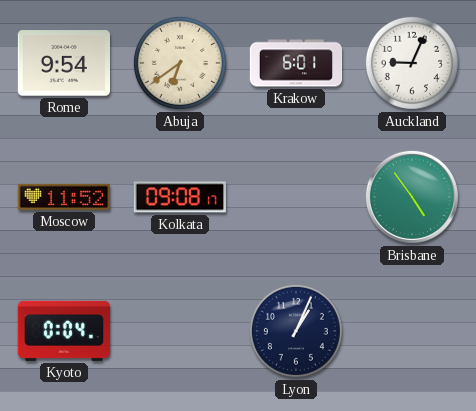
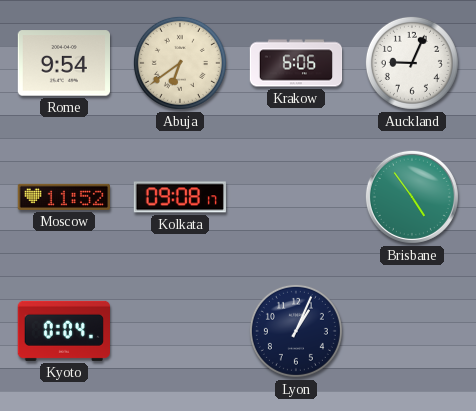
Krakow: 6:01 -> 6:06 (296, 63)
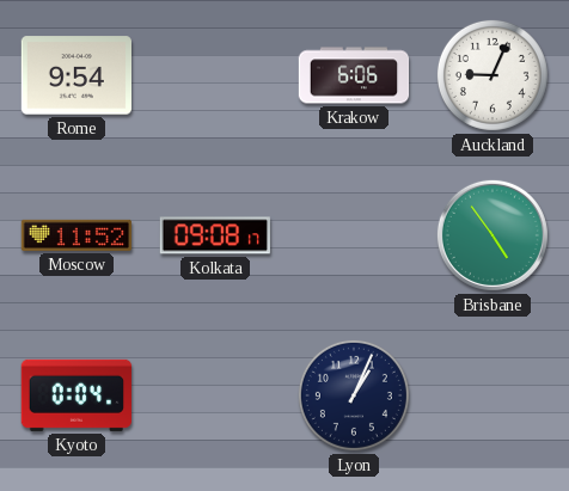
Abuja: 6:39 -> none (180, 63)
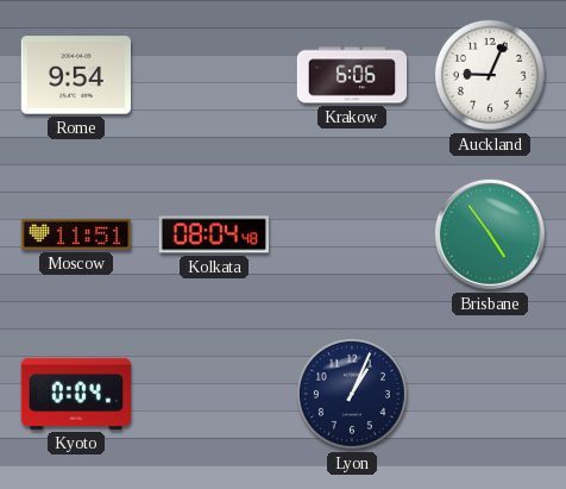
Moscow: 11:52 -> 11:51 (75, 234)
Kolkata: 09:08 -> 08:04 (214, 234)
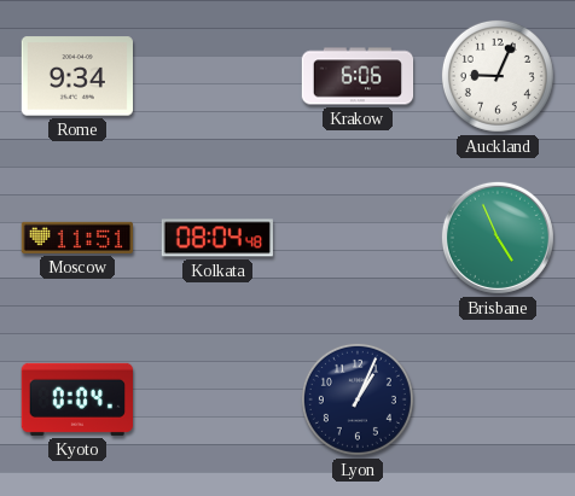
Rome: 9:54 -> 9:34 (76, 76)
Brisbane: 4:54 -> 4:56 (498, 238)
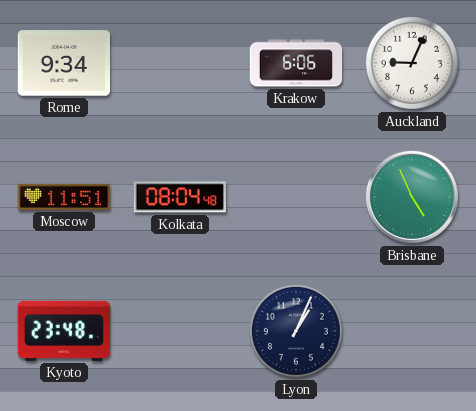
Kyoto: 0:04 -> 23:48 (63, 331)
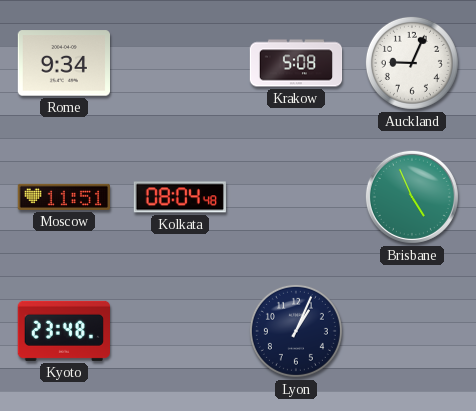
Krakow: 6:06 -> 5:08 (296, 63)
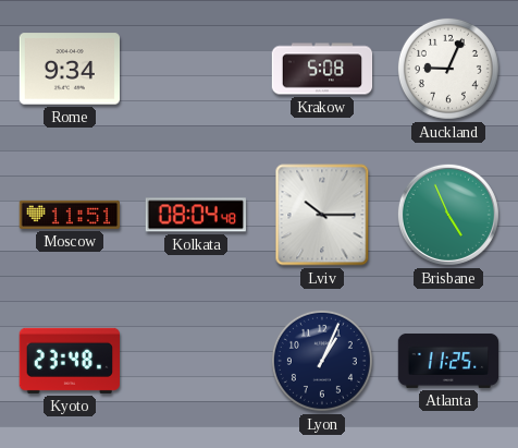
Lviv: none -> 10:15 (322, 215)
Atlanta: none -> 11:25 (448, 361)
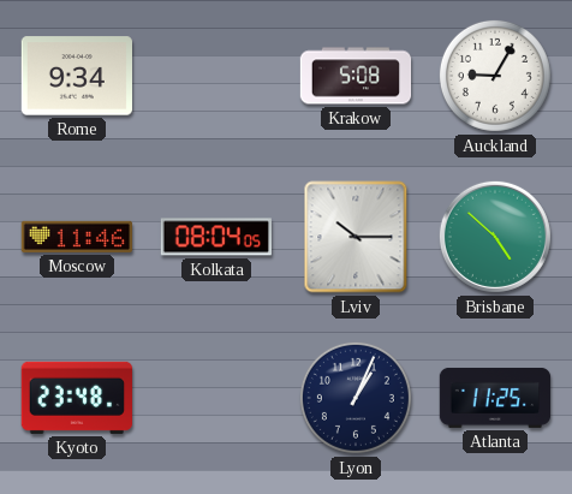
Auckland: 9:04 -> 9:05 (495, 76)
Moscow: 11:51 -> 11:46 (76, 237)
Kolkata: 08:04:48 -> 08:04:05 (216, 237)
Brisbane: 4:56 -> 4:52 (495, 237)
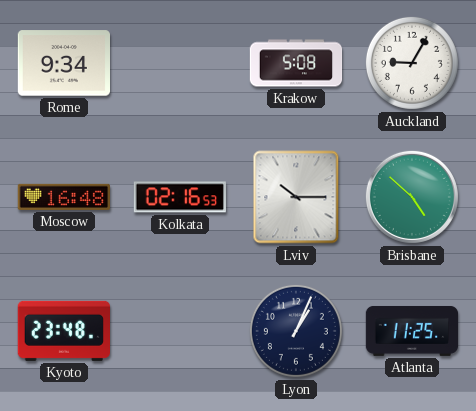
Moscow: 11:46 -> 16:48 (63, 197)
Kolkata: 08:04 -> 02:16 (180, 197)
